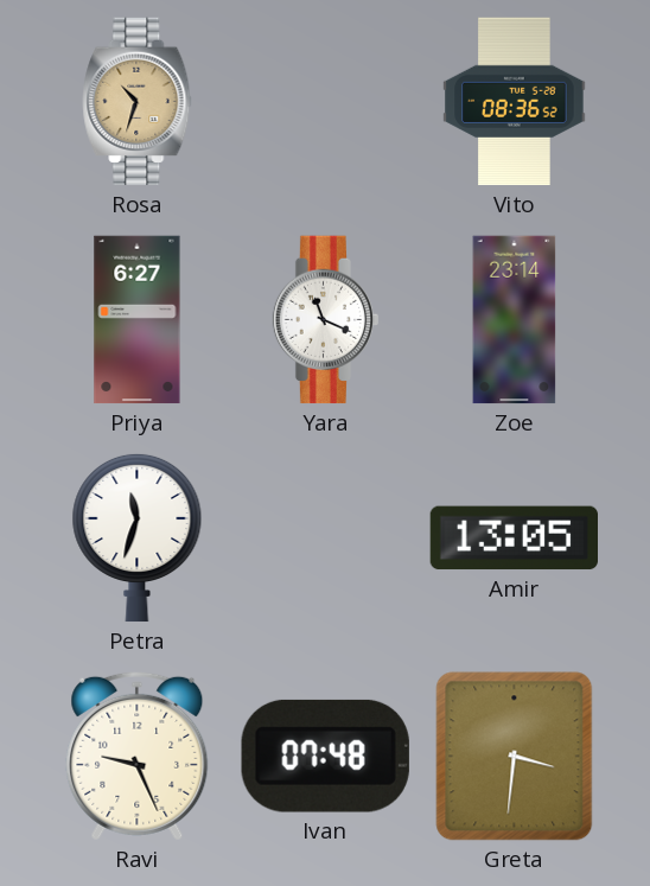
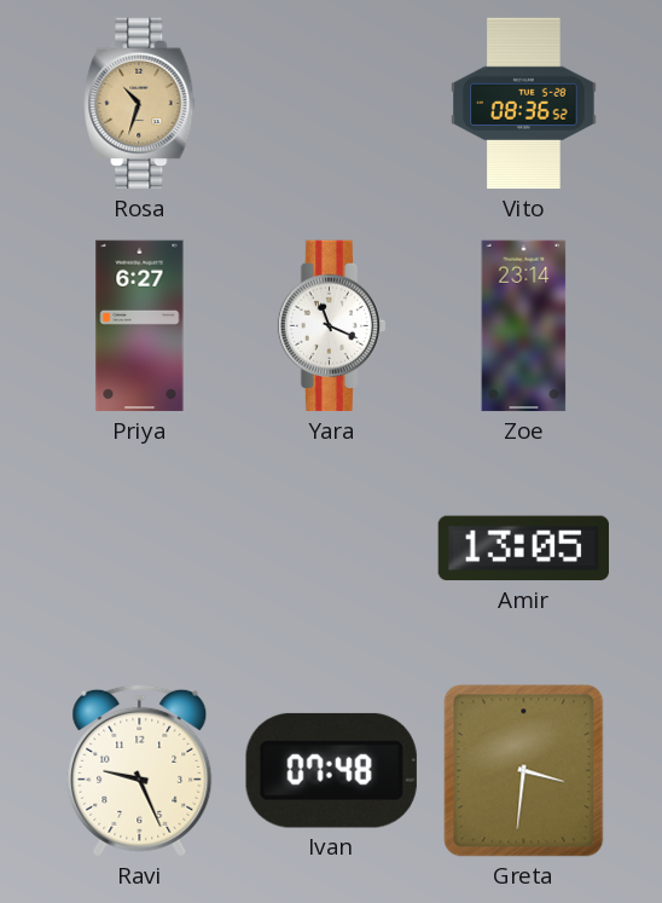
Petra: 11:33 -> none (138, 537)
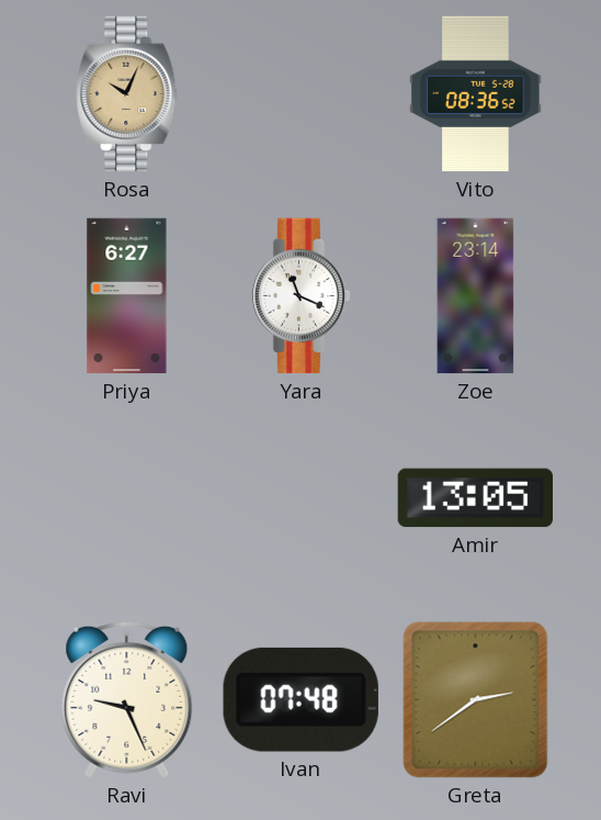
Rosa: 10:33 -> 10:04 (127, 94)
Greta: 3:31 -> 2:39 (476, 700)
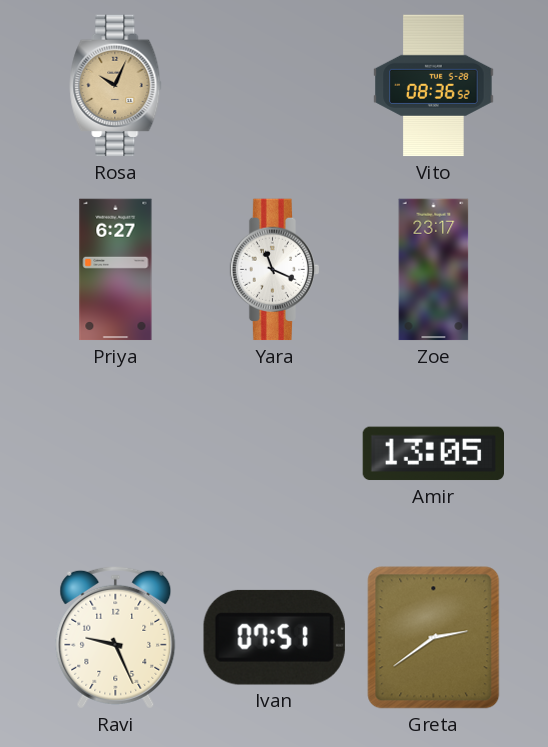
Zoe: 23:14 -> 23:17 (434, 270)
Ivan: 07:48 -> 07:51 (274, 637)
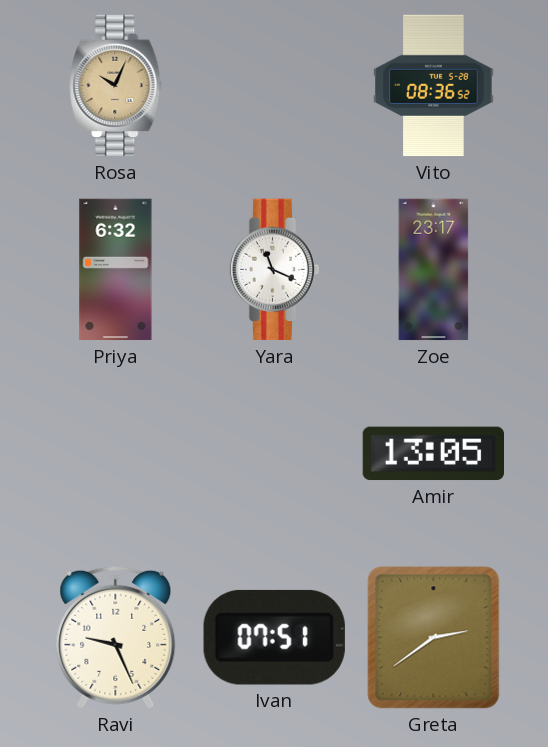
Priya: 6:27 -> 6:32 (116, 270)
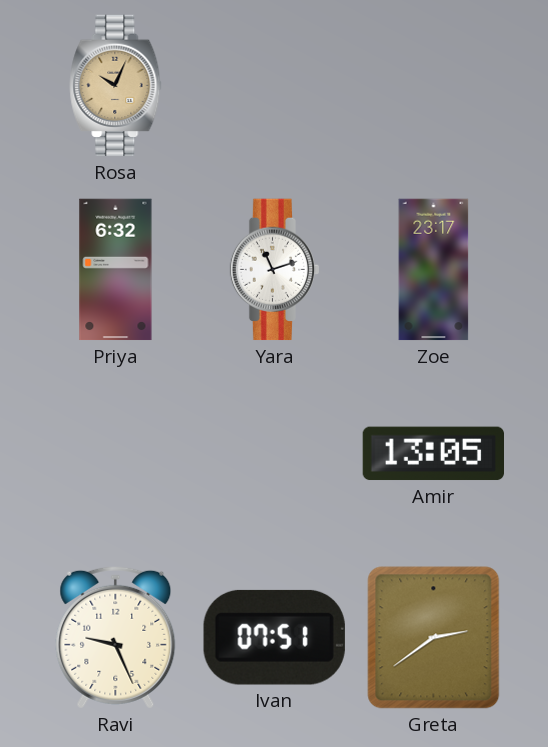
Vito: 08:36 -> none (434, 86)
Yara: 11:19 -> 11:12 (275, 270)
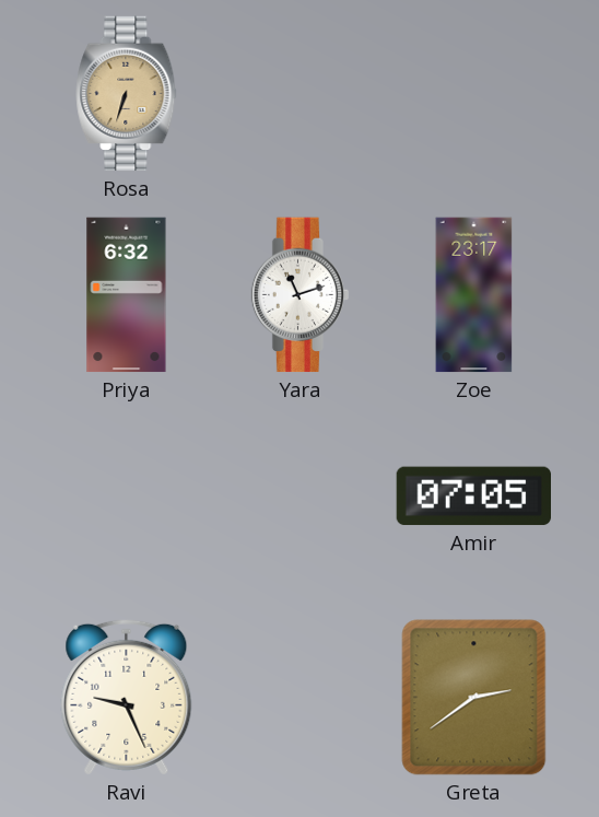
Rosa: 10:04 -> 6:33 (127, 94)
Amir: 13:05 -> 07:05 (473, 497)
Ivan: 07:51 -> none (274, 637)
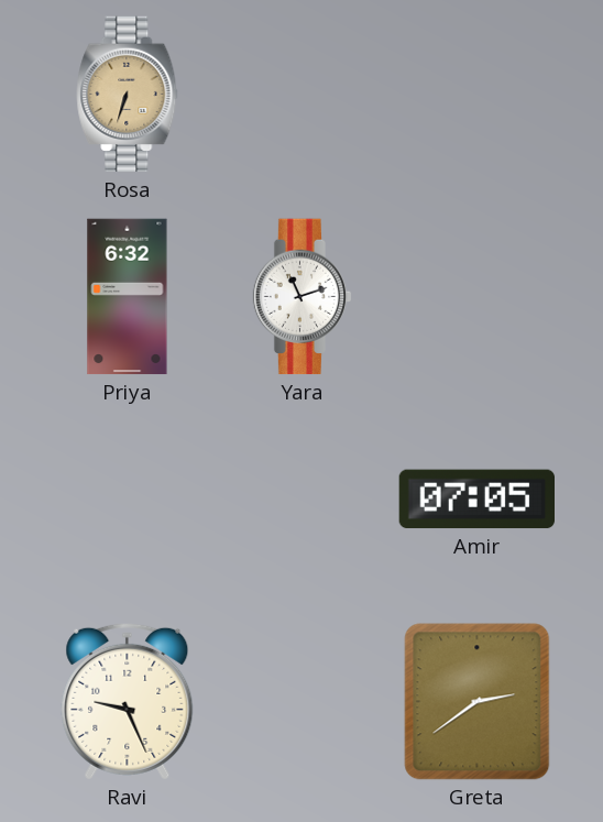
Zoe: 23:17 -> none (474, 295)
